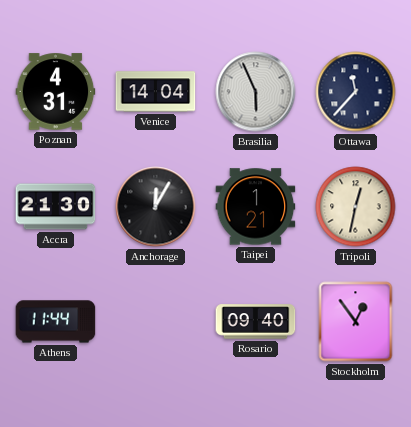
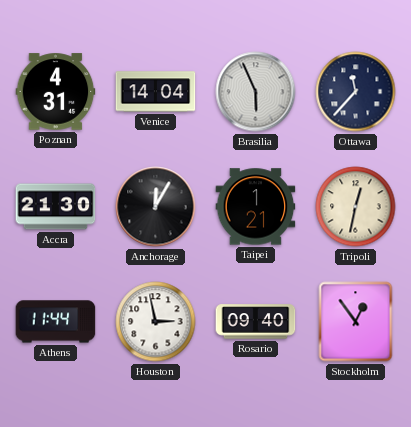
Houston: none -> 2:58 (156, 322)
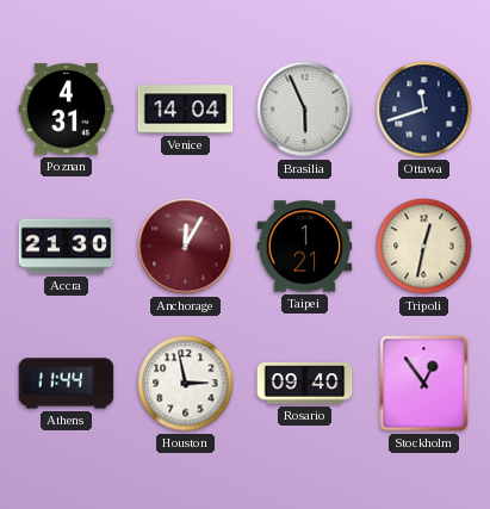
Ottawa: 11:37 -> 11:42 (424, 110)
Anchorage dial: black -> burgundy (186, 247)
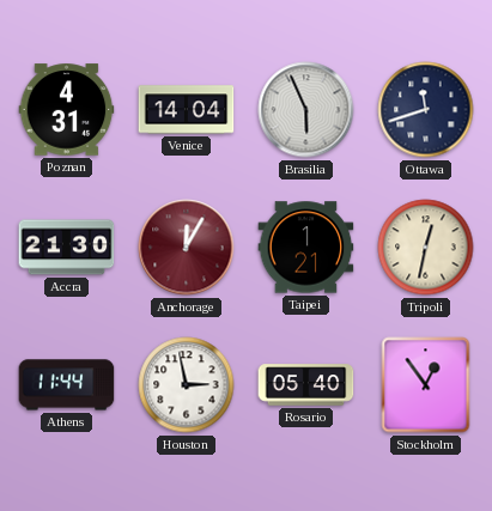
Rosario: 09:40 -> 05:40 (306, 385)
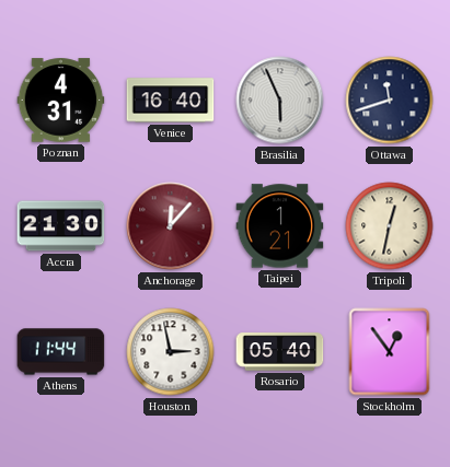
Venice: 14:04 -> 16:40 (171, 101)
Anchorage: 12:05 -> 12:07 (171, 226)
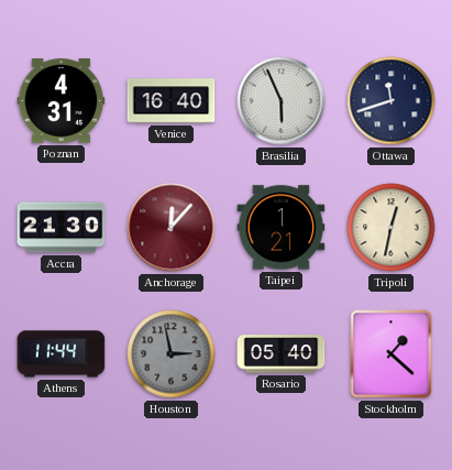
Houston dial: white -> grey (172, 354)
Stockholm: 12:54 -> 1:22 (392, 354)
